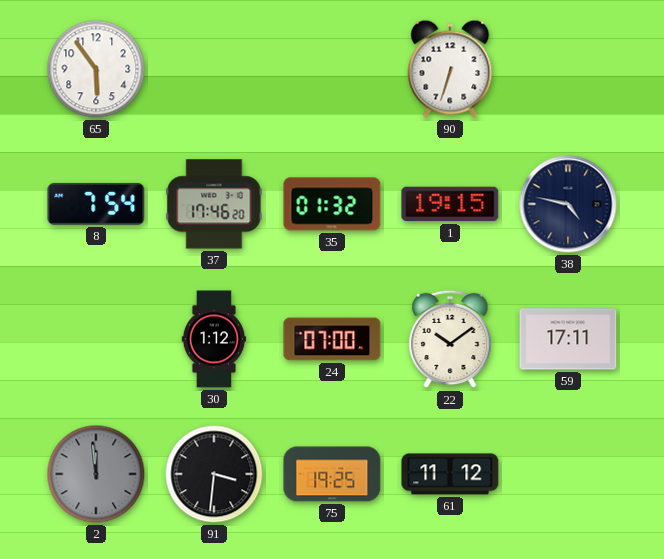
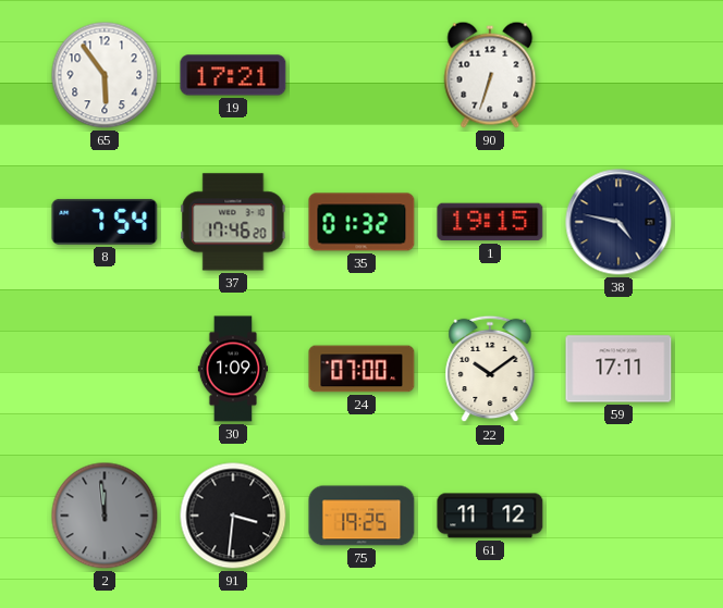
19: none -> 17:21 (233, 75)
30: 1:12 -> 1:09 (232, 369)
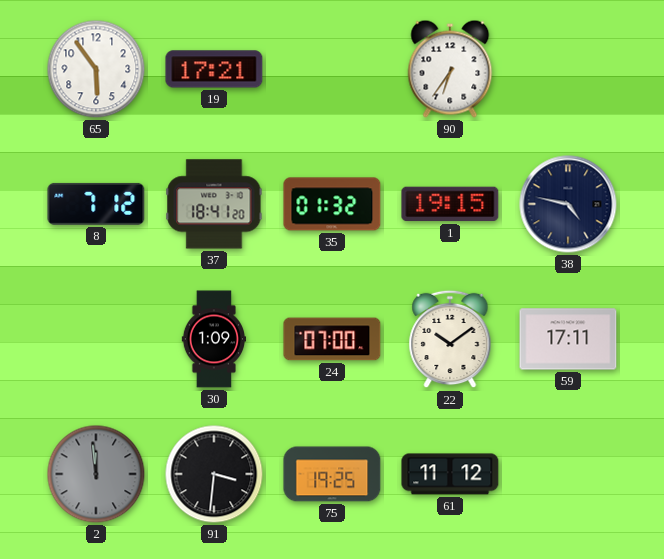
90: 6:33 -> 6:36 (450, 69)
8: 7:54 -> 7:12 (96, 204)
37: 17:46 -> 18:41 (214, 204)
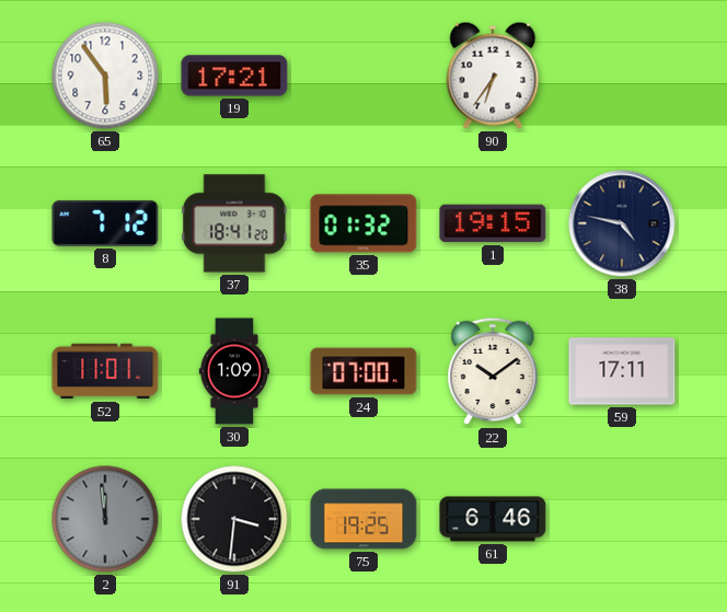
52: none -> 11:01 (105, 371)
61: 11:12 -> 6:46 (493, 519)
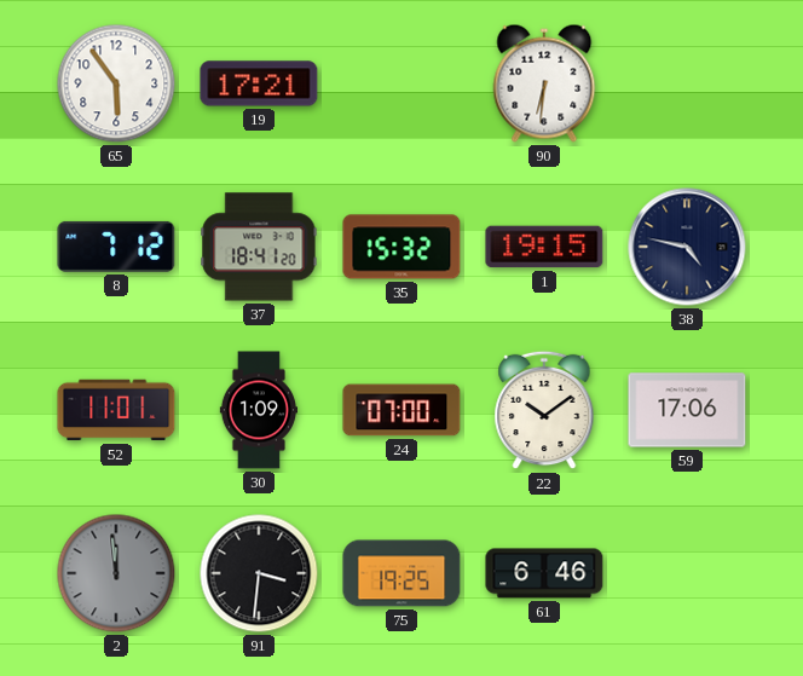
90: 6:36 -> 6:31 (544, 83)
35: 01:32 -> 15:32 (401, 247)
59: 17:11 -> 17:06 (687, 410)
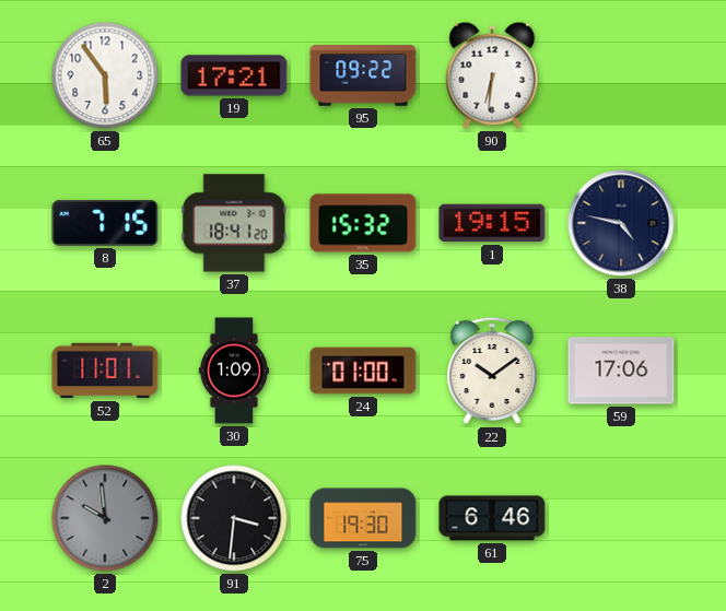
95: none -> 09:22 (363, 75)
8: 7:12 -> 7:15 (105, 223)
24: 07:00 -> 01:00 (363, 371)
2: 11:59 -> 9:59 (105, 518)
75: 19:25 -> 19:30 (363, 518)
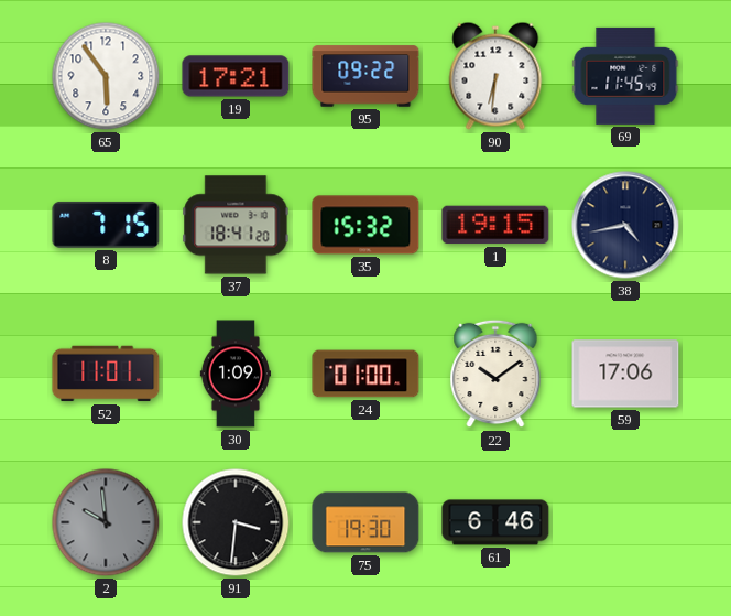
69: none -> 11:45 (625, 76)
38: 4:47 -> 4:43 (625, 225)
